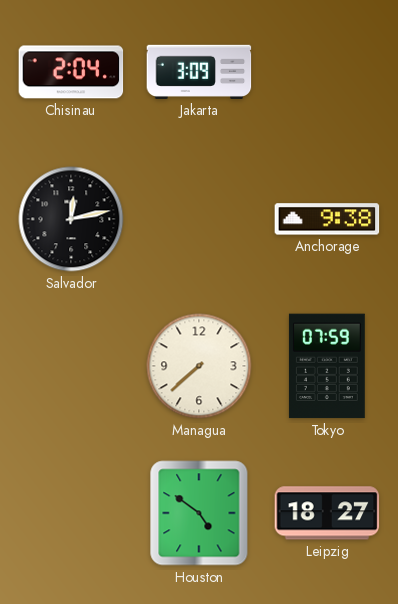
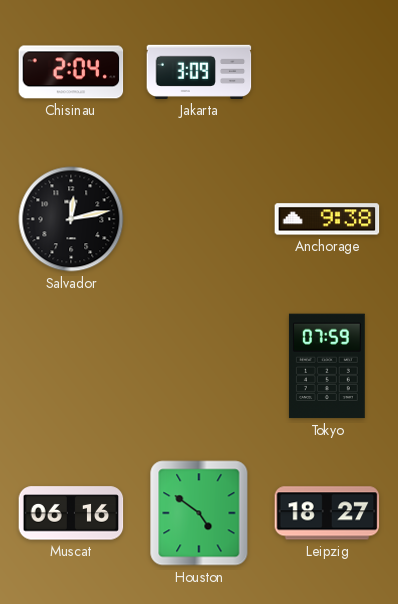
Managua: 7:38 -> none (199, 366)
Muscat: none -> 06:16 (71, 513)
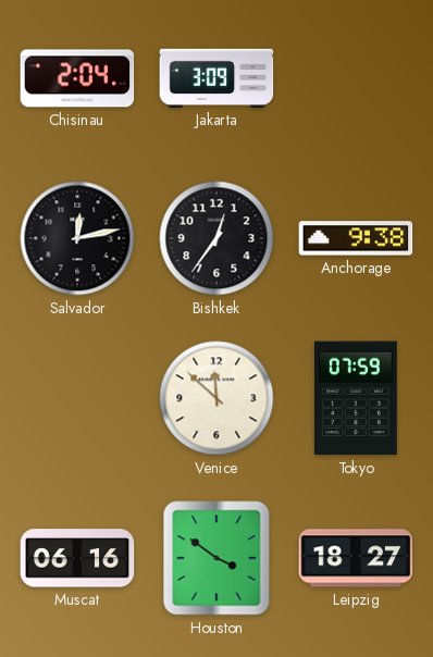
Bishkek: none -> 12:36 (216, 238)
Venice: none -> 11:52 (216, 398)
Houston: 4:51 -> 3:51 (216, 558)
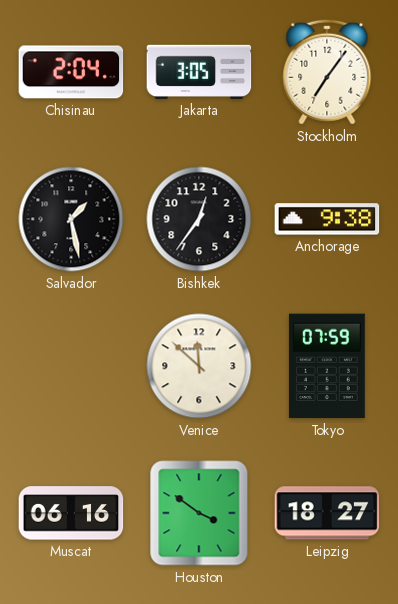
Jakarta: 3:09 -> 3:05 (199, 72)
Stockholm: none -> 7:06 (327, 72)
Salvador: 12:13 -> 1:28 (71, 219)
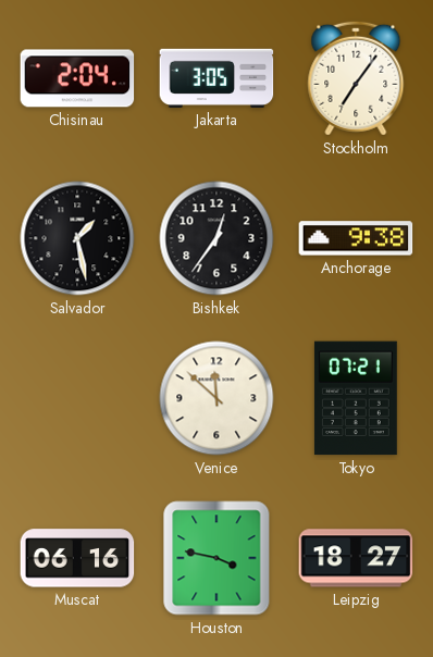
Tokyo: 07:59 -> 07:21 (356, 398)
Houston: 3:51 -> 3:47 (216, 558)
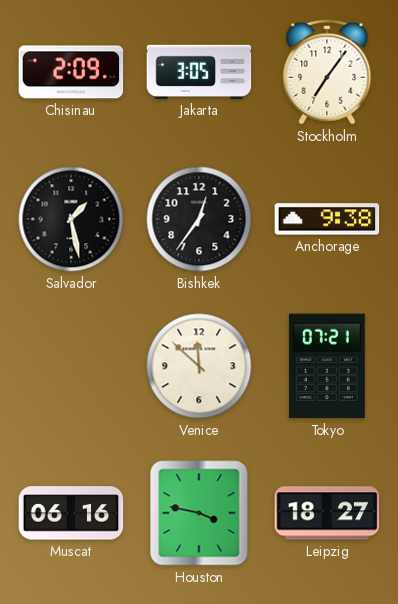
Chisinau: 2:04 -> 2:09 (71, 72)
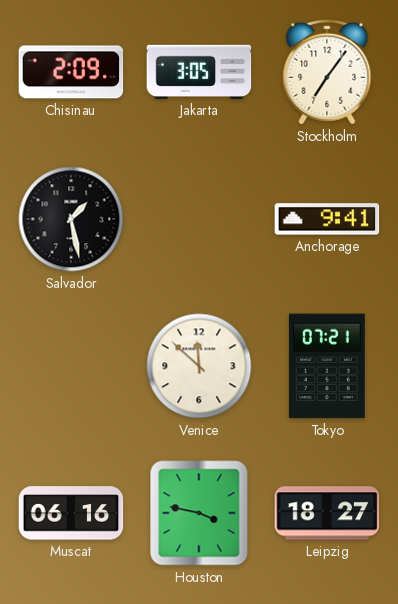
Bishkek: 12:36 -> none (199, 219)
Anchorage: 9:38 -> 9:41 (327, 219)
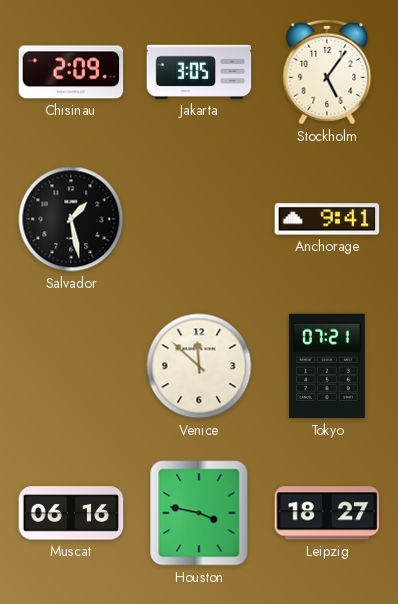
Stockholm: 7:06 -> 5:06 (327, 72)
